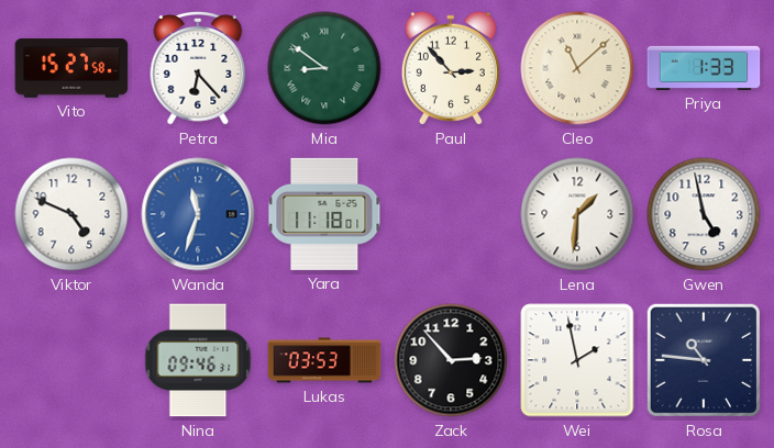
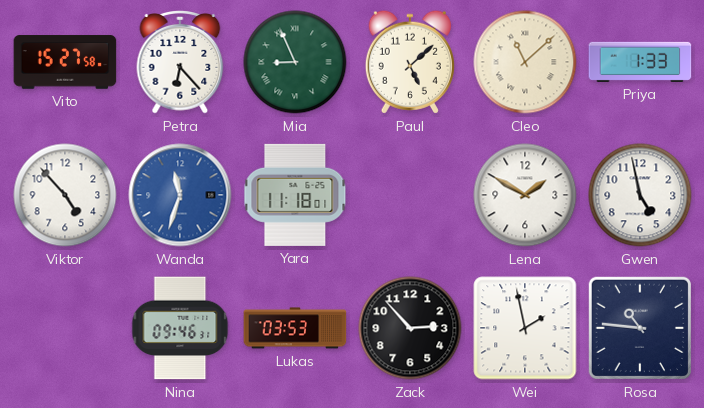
Mia: 8:51 -> 8:56 (295, 62)
Paul: 2:53 -> 5:08 (410, 62)
Viktor: 4:49 -> 4:53 (65, 195)
Lena: 1:31 -> 1:50 (525, 195)
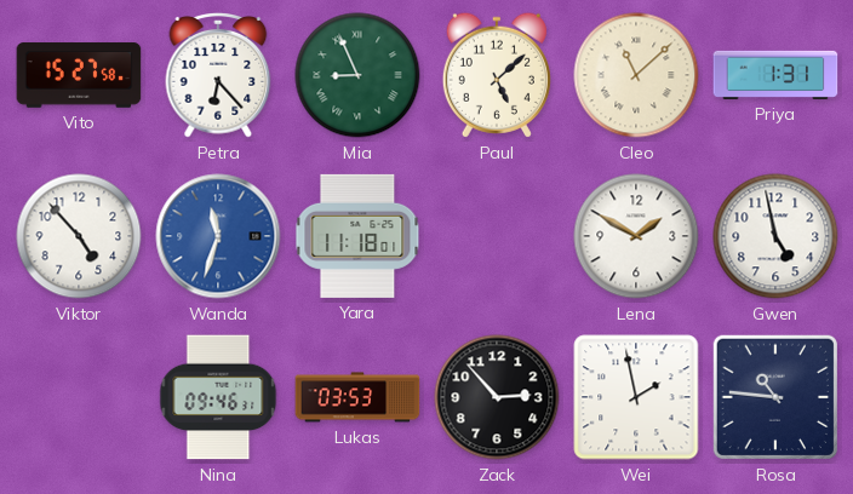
Priya: 1:33 -> 1:31 (775, 75)
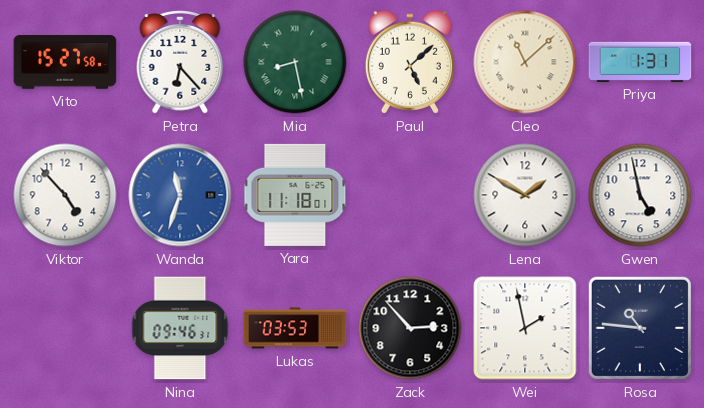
Mia: 8:56 -> 8:28 (295, 62)
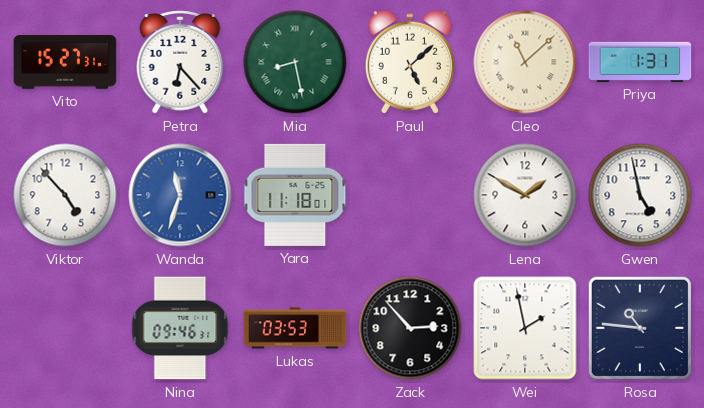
Vito: 15:27:58 -> 15:27:31 (65, 62)
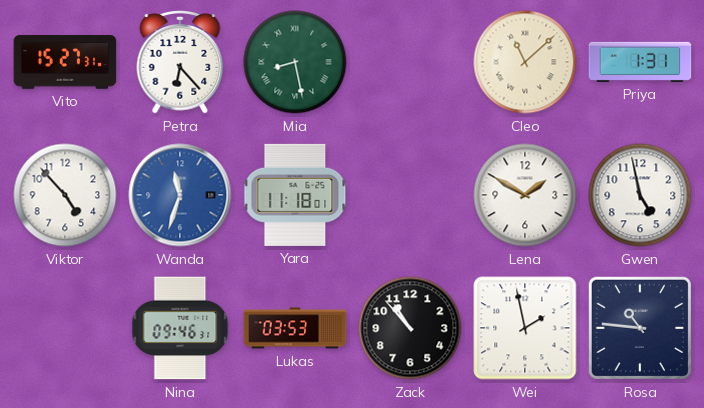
Paul: 5:08 -> none (410, 62)
Zack: 2:53 -> 10:53 (410, 328)
